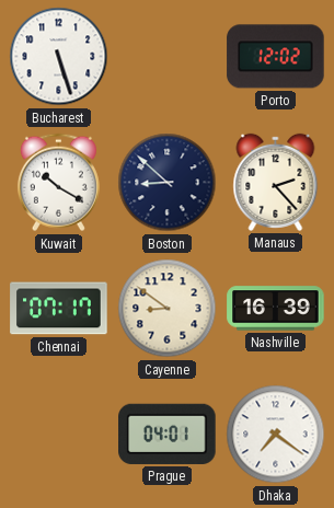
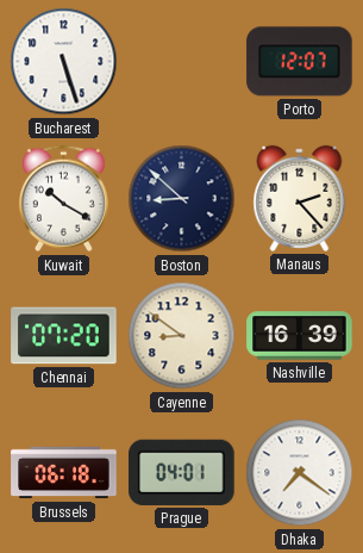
Porto: 12:02 -> 12:07 (300, 62)
Chennai: 07:17 -> 07:20 (64, 336)
Brussels: none -> 06:18 (64, 473)
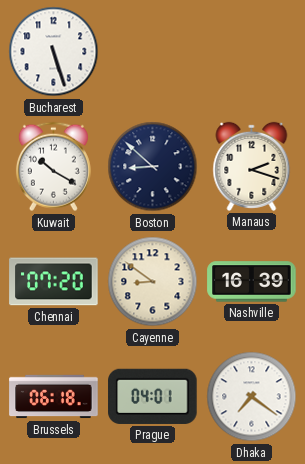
Porto: 12:07 -> none (300, 62)
Manaus: 2:23 -> 2:18 (252, 166)
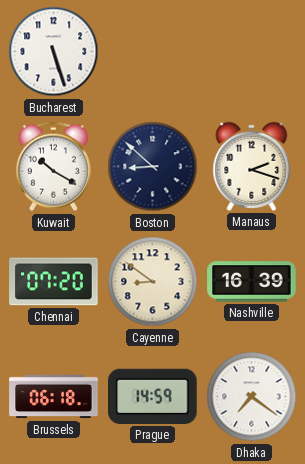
Prague: 04:01 -> 14:59 (153, 396)
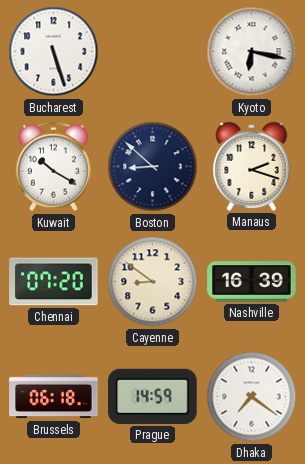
Kyoto: none -> 6:17 (252, 52)
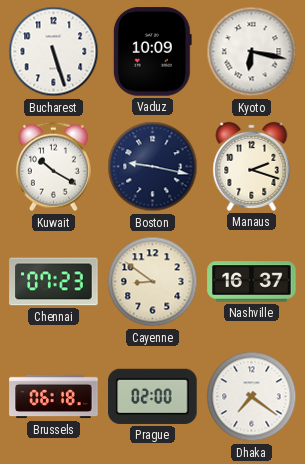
Vaduz: none -> 10:09 (152, 52)
Boston: 8:52 -> 9:17 (153, 167)
Chennai: 07:20 -> 07:23 (54, 282)
Nashville: 16:39 -> 16:37 (252, 282)
Prague: 14:59 -> 02:00 (153, 396)
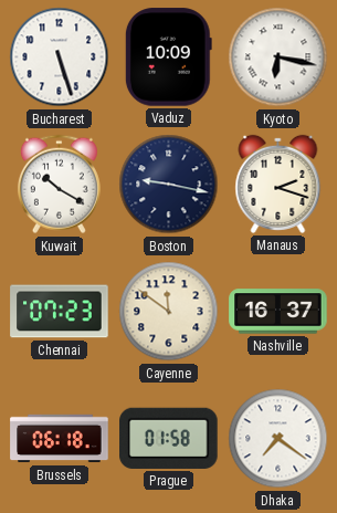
Cayenne: 8:51 -> 11:51 (169, 312)
Prague: 02:00 -> 01:58 (169, 438)
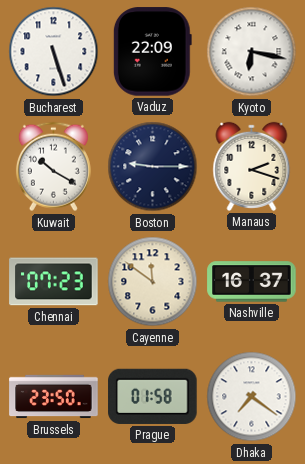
Vaduz: 10:09 -> 22:09 (152, 52)
Boston: 9:17 -> 9:15 (153, 167)
Brussels: 06:18 -> 23:50 (54, 397)
